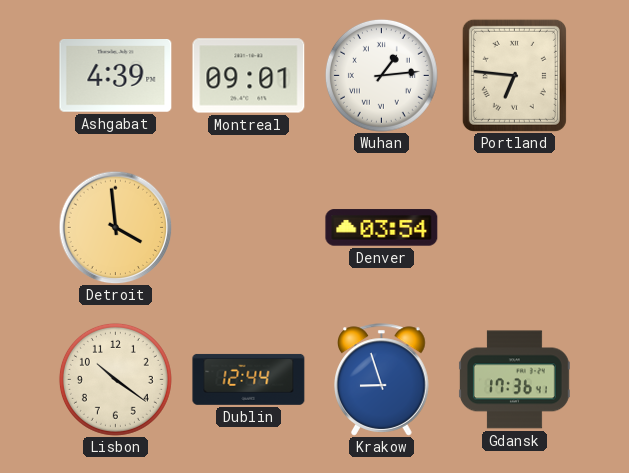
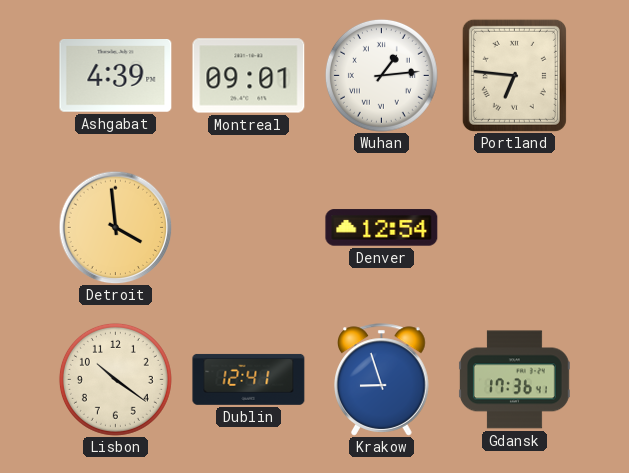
Denver: 03:54 -> 12:54 (382, 228)
Dublin: 12:44 -> 12:41 (249, 379)
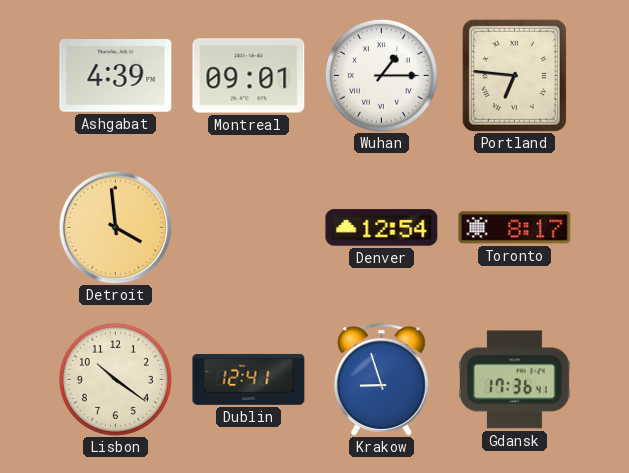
Wuhan: 1:14 -> 1:15 (381, 75)
Toronto: none -> 8:17 (515, 228)
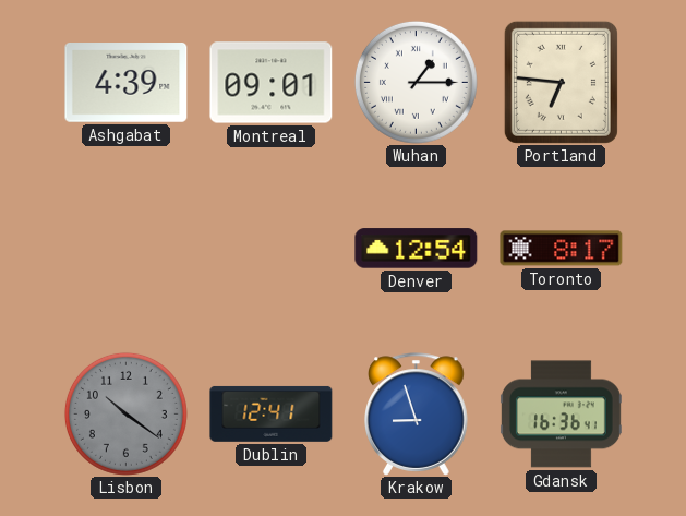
Detroit: 3:59 -> none (115, 227)
Lisbon dial: cream -> grey (125, 413)
Gdansk: 17:36 -> 16:36 (561, 415)
